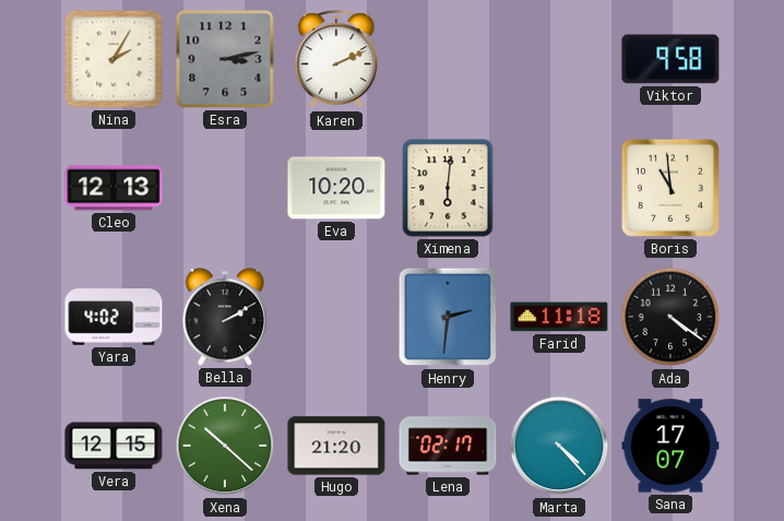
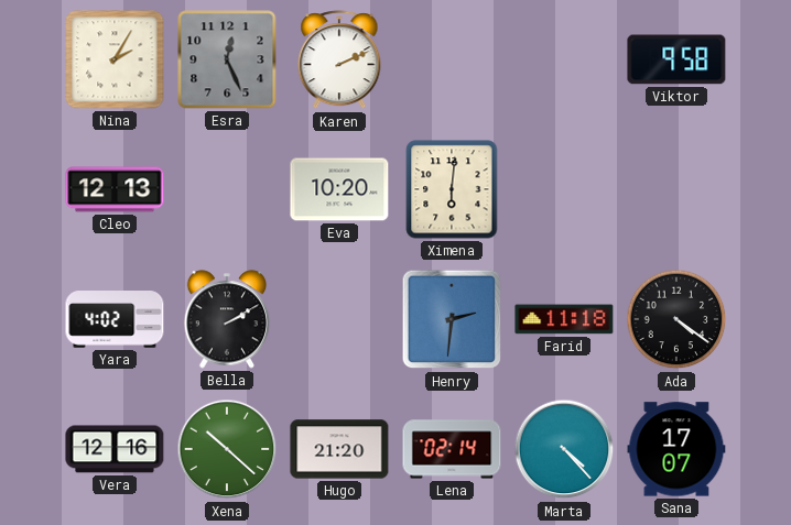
Esra: 3:13 -> 12:26 (227, 59)
Boris: 10:59 -> none (670, 188)
Vera: 12:15 -> 12:16 (115, 449)
Lena: 02:17 -> 02:14 (452, 449)
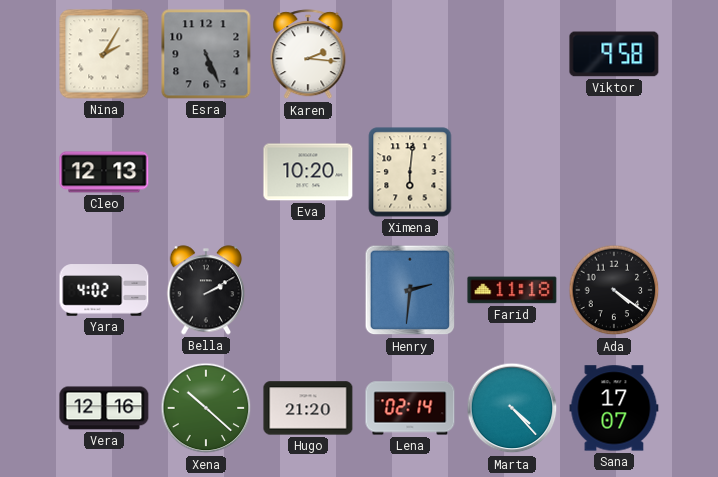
Esra: 12:26 -> 5:26 (206, 54)
Karen: 2:11 -> 2:16 (308, 55)
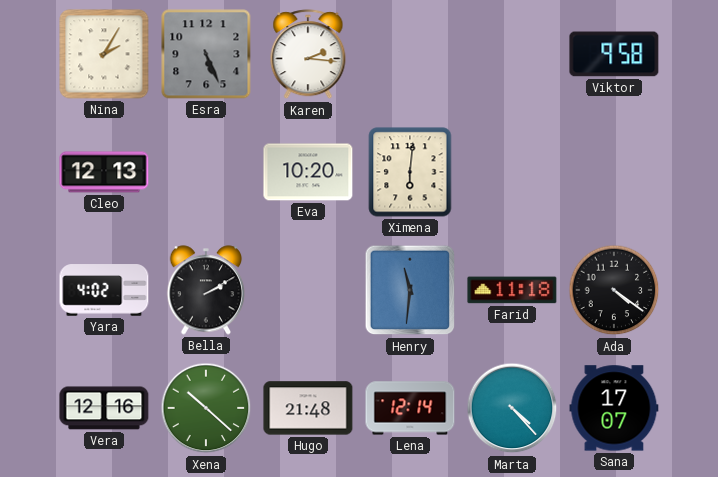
Henry: 2:31 -> 11:31 (410, 290)
Hugo: 21:20 -> 21:48 (308, 408)
Lena: 02:14 -> 12:14 (410, 408)
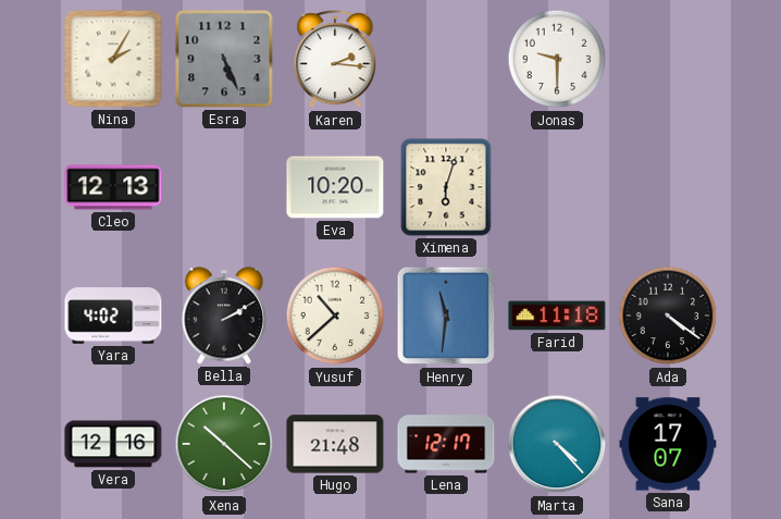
Jonas: none -> 9:30 (557, 59)
Viktor: 9:58 -> none (614, 54)
Ximena: 6:01 -> 6:03 (446, 187)
Yusuf: none -> 10:38 (335, 316)
Lena: 12:14 -> 12:17 (446, 444)
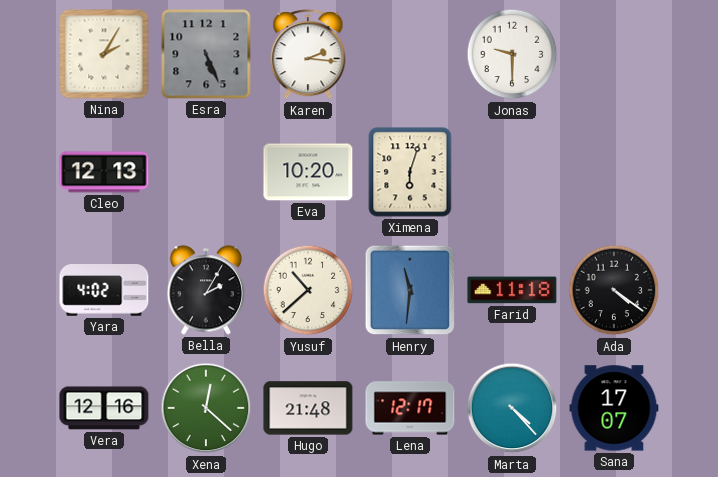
Bella: 2:10 -> 2:05 (206, 290)
Xena: 10:22 -> 12:22 (206, 408)
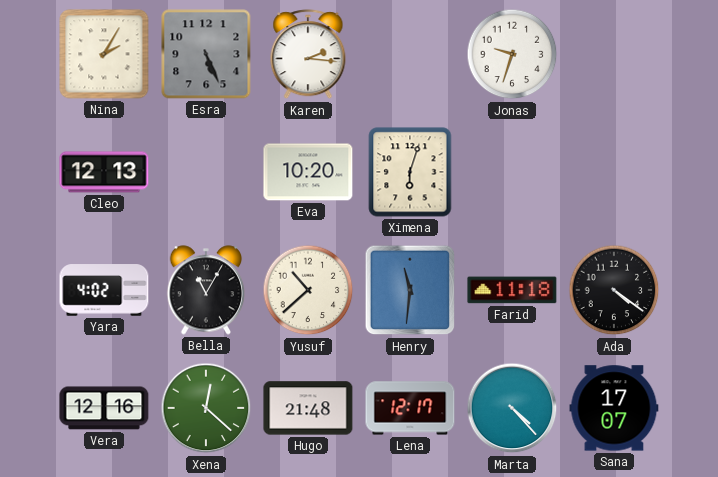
Jonas: 9:30 -> 9:33 (512, 54)
Bella: 2:05 -> 11:05 (206, 290)
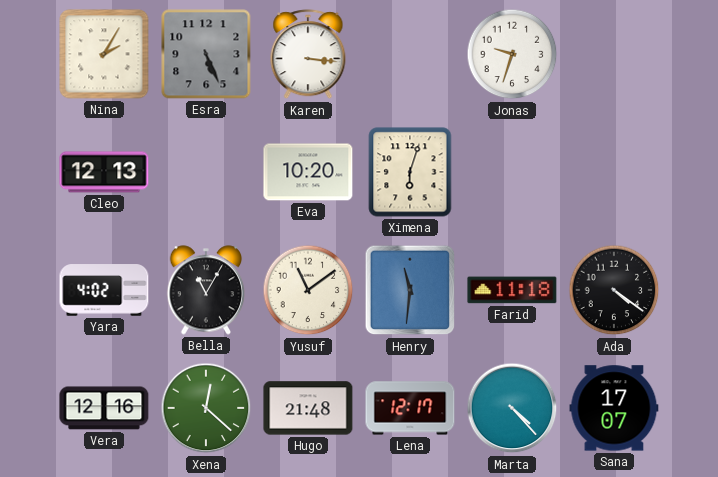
Karen: 2:16 -> 3:16 (308, 55)
Yusuf: 10:38 -> 11:09 (308, 290)
